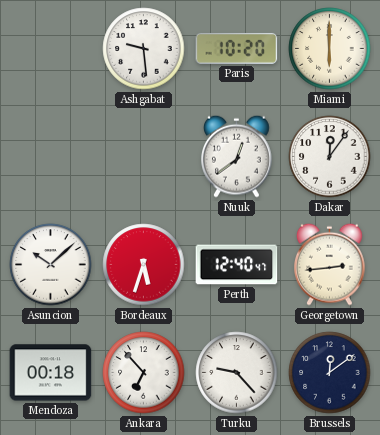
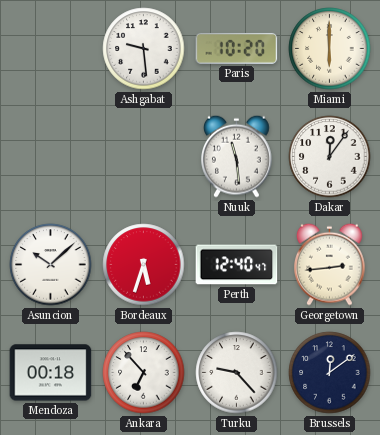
Nuuk: 12:39 -> 11:29 (237, 156)
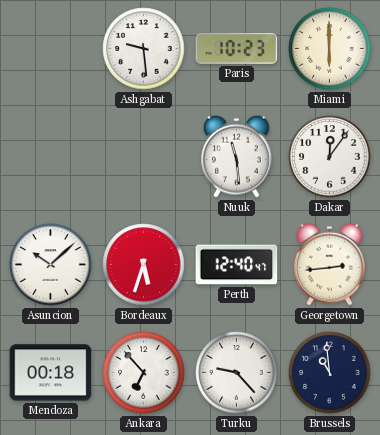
Paris: 10:20 -> 10:23 (237, 48)
Brussels: 12:09 -> 10:59 (330, 373)
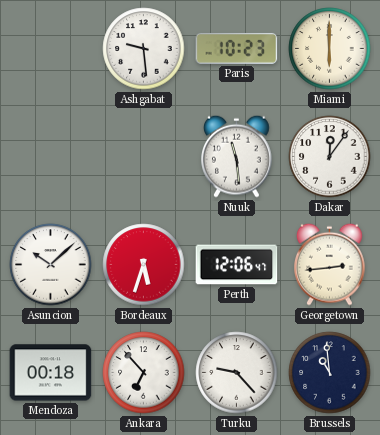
Perth: 12:40 -> 12:06 (237, 265)
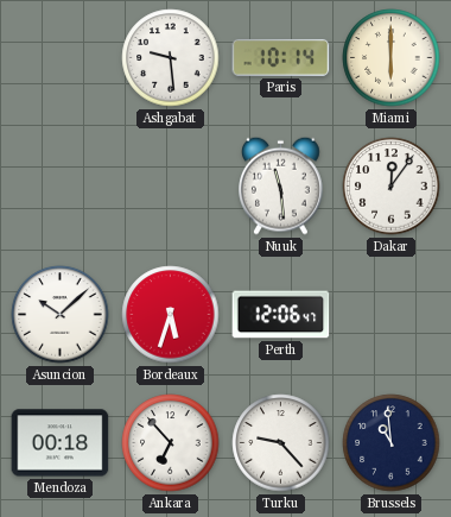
Paris: 10:23 -> 10:14 (281, 57)
Georgetown: 2:44 -> none (330, 264)
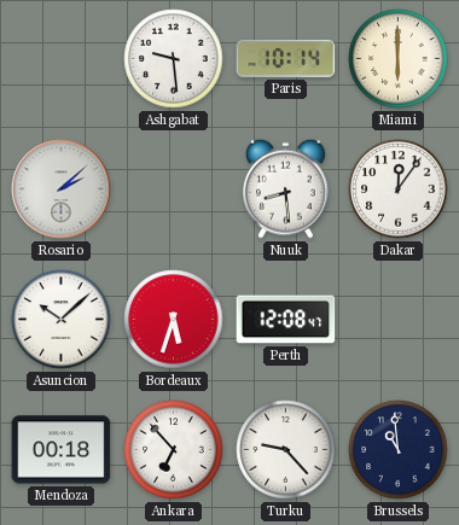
Rosario: none -> 2:08 (62, 189)
Nuuk: 11:29 -> 8:29 (286, 188)
Perth: 12:06 -> 12:08 (286, 320)
